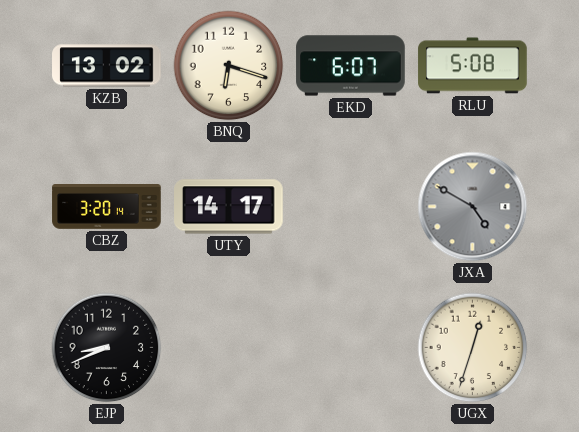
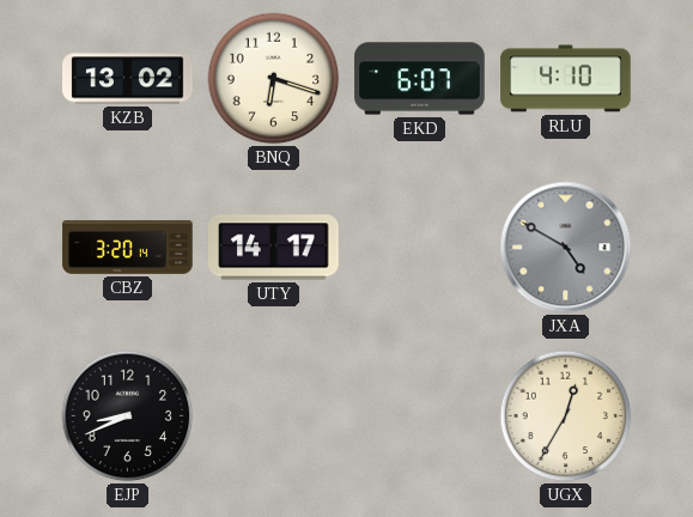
RLU: 5:08 -> 4:10 (566, 79)
UGX: 12:33 -> 12:35 (566, 416)
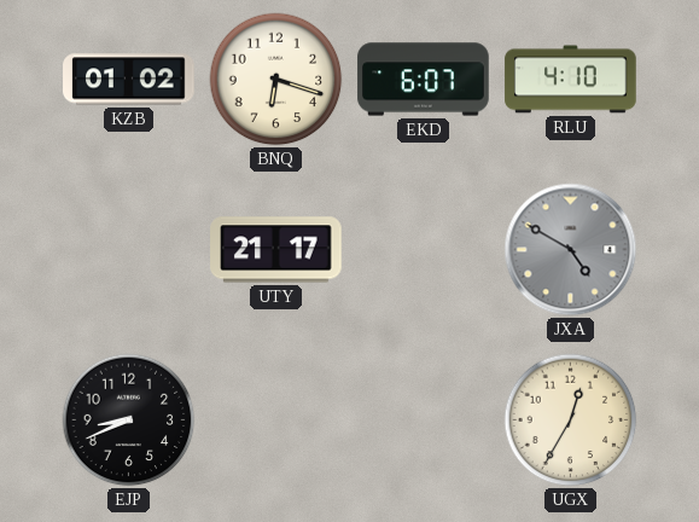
KZB: 13:02 -> 01:02 (129, 80)
CBZ: 3:20 -> none (128, 248)
UTY: 14:17 -> 21:17 (276, 250)
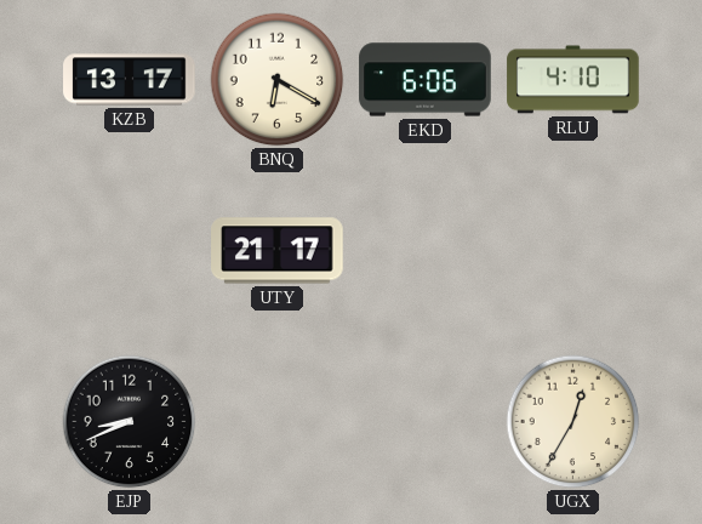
KZB: 01:02 -> 13:17 (130, 80)
BNQ: 6:18 -> 6:20 (278, 80)
EKD: 6:07 -> 6:06 (426, 80)
JXA: 4:50 -> none (571, 250)
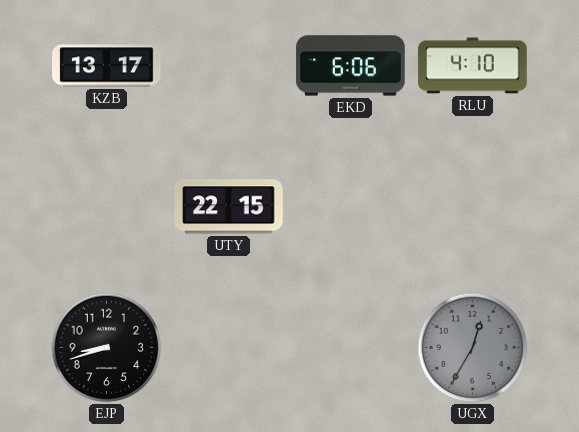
BNQ: 6:20 -> none (278, 80)
UTY: 21:17 -> 22:15 (229, 207)
EJP: 8:41 -> 8:42 (107, 348)
UGX dial: cream -> grey (473, 348)
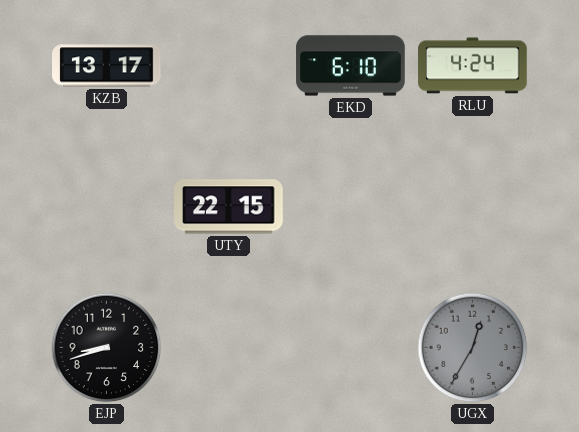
EKD: 6:06 -> 6:10 (351, 66)
RLU: 4:10 -> 4:24 (473, 66)
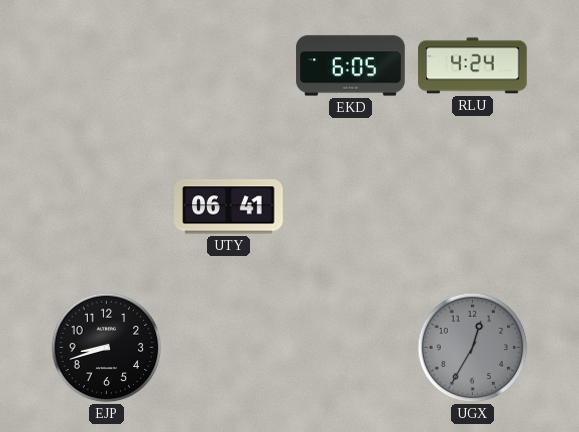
KZB: 13:17 -> none (107, 66)
EKD: 6:10 -> 6:05 (351, 66)
UTY: 22:15 -> 06:41 (229, 207)
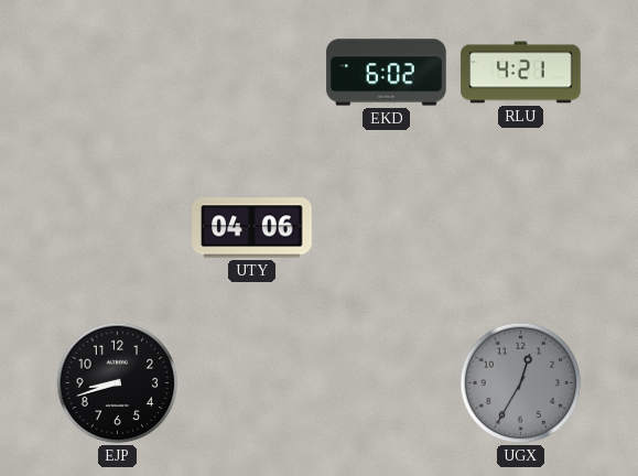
EKD: 6:05 -> 6:02 (387, 73)
RLU: 4:24 -> 4:21 (521, 73)
UTY: 06:41 -> 04:06 (252, 228)
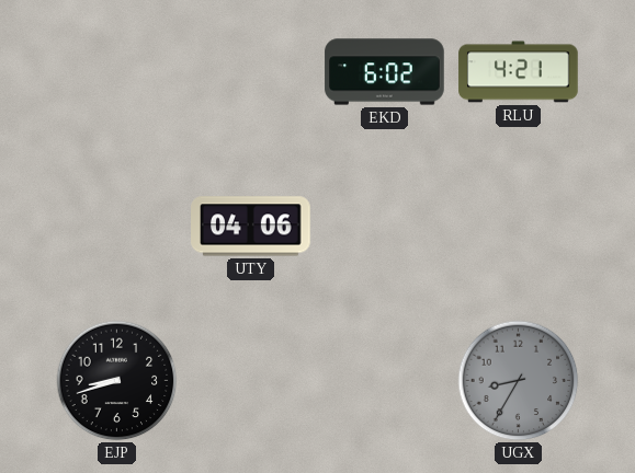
UGX: 12:35 -> 8:35 (519, 381)
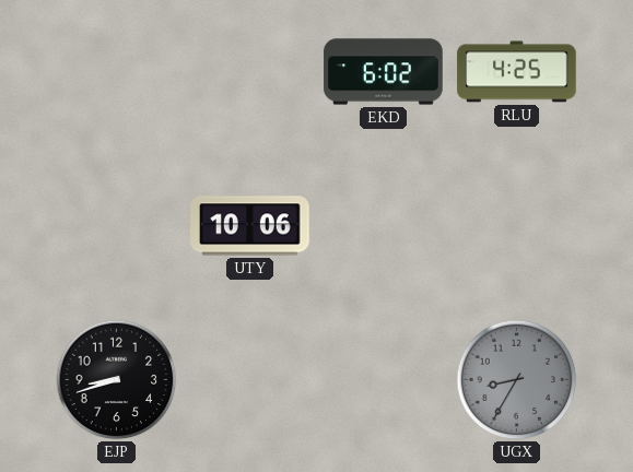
RLU: 4:21 -> 4:25 (517, 72)
UTY: 04:06 -> 10:06 (250, 226)
